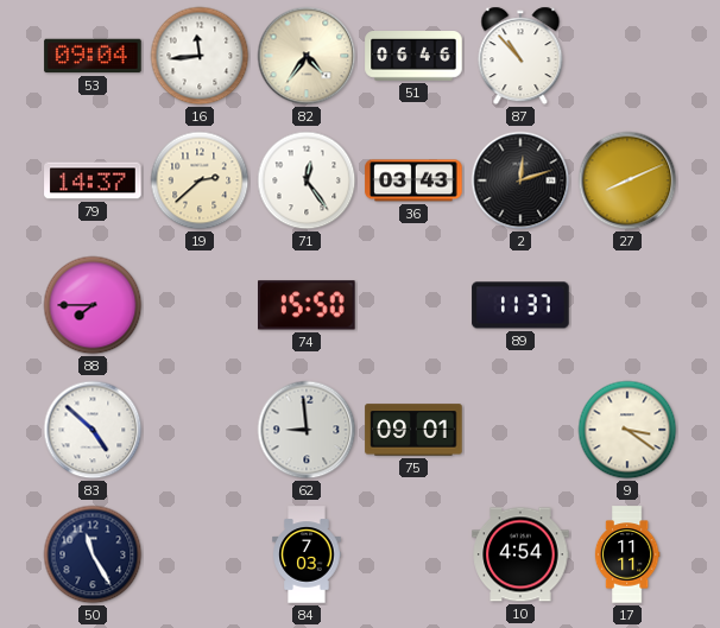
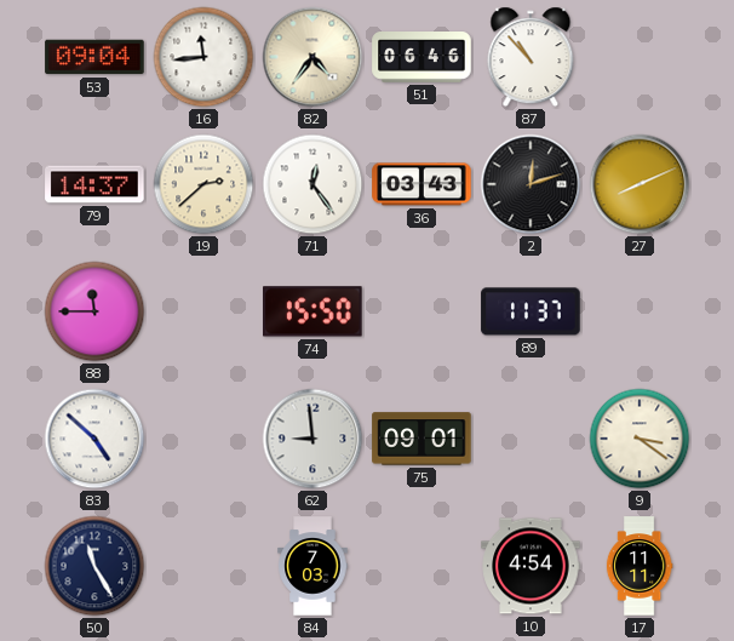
88: 7:45 -> 11:45 (94, 311)
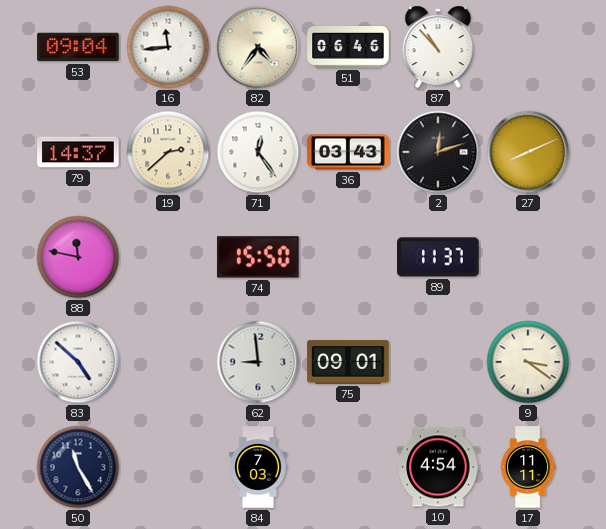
88: 11:45 -> 11:47 (78, 257)
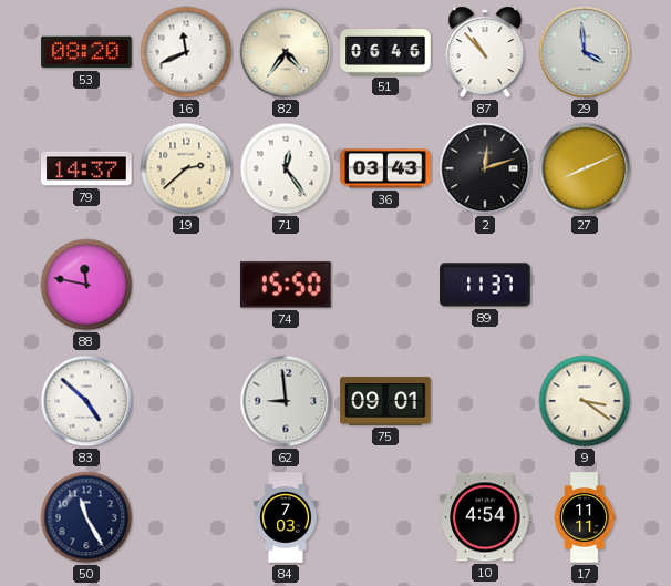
53: 09:04 -> 08:20 (86, 52)
16: 11:44 -> 11:41 (186, 52)
29: none -> 3:59 (585, 52)
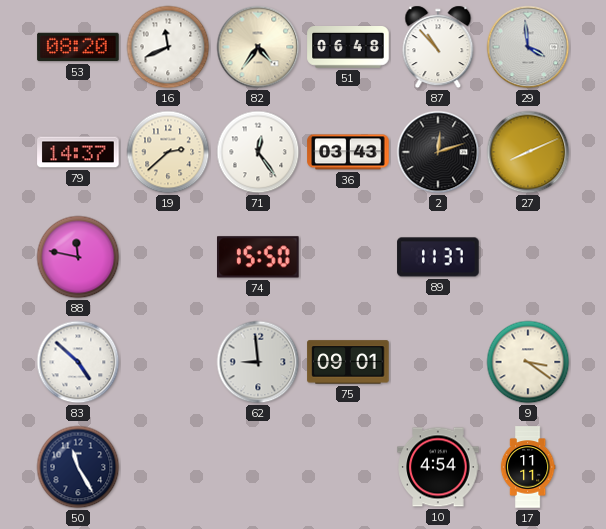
51: 06:46 -> 06:48 (348, 48)
84: 7:03 -> none (286, 517)
